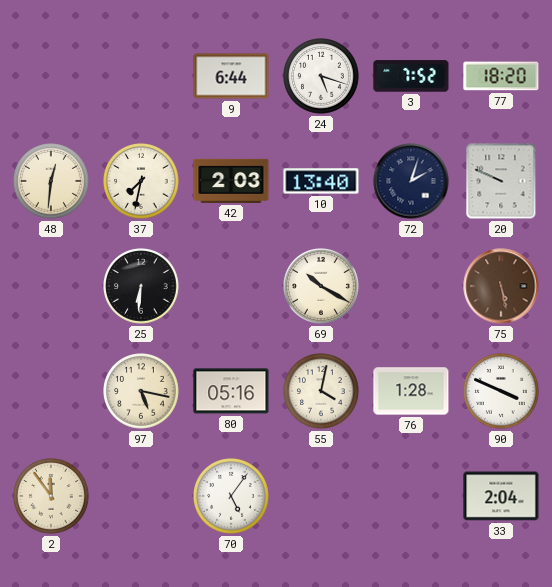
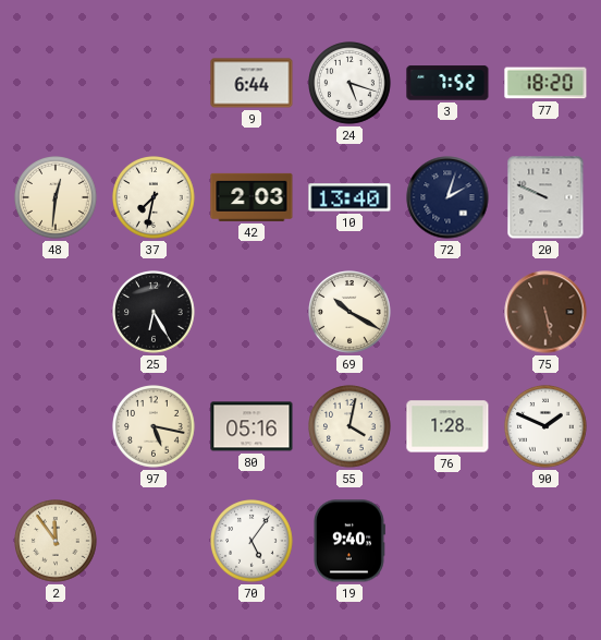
25: 6:31 -> 6:25 (154, 312)
90: 3:49 -> 1:49 (545, 426)
19: none -> 9:40 (348, 541)
33: 2:04 -> none (501, 496)
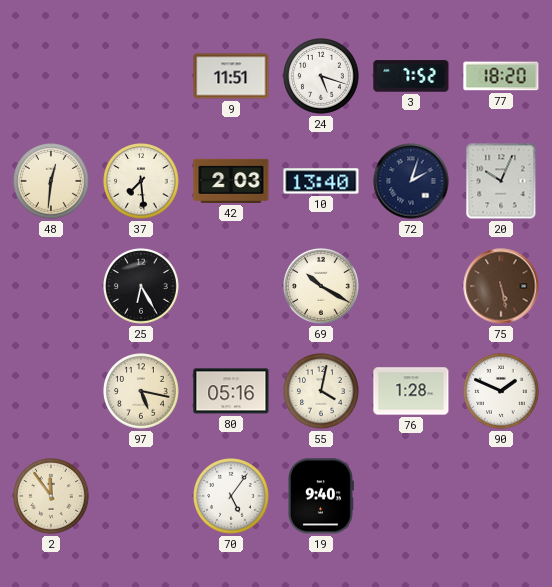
9: 6:44 -> 11:51 (231, 76)
37: 7:32 -> 7:29 (141, 181)
20: 9:49 -> 10:04 (501, 181)
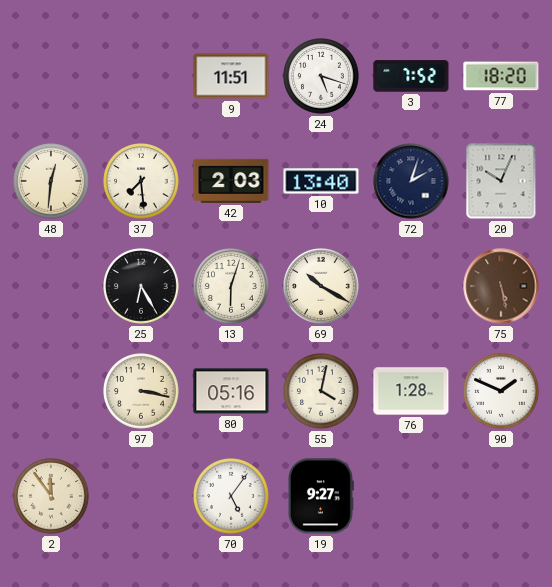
13: none -> 6:03 (231, 286)
97: 5:17 -> 3:17 (141, 391)
19: 9:40 -> 9:27 (320, 496)
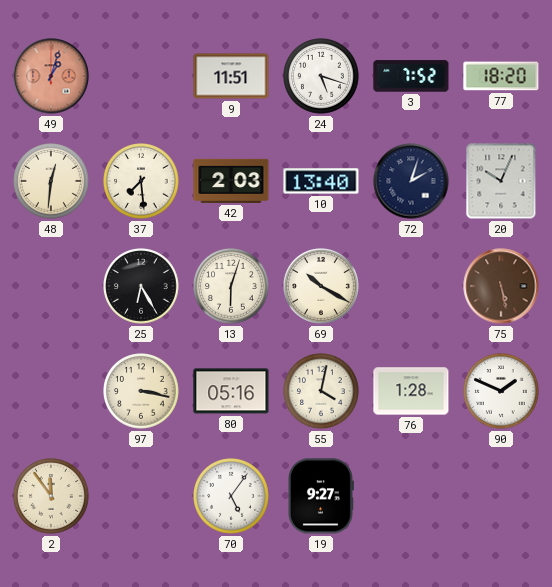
49: none -> 1:03 (51, 76)
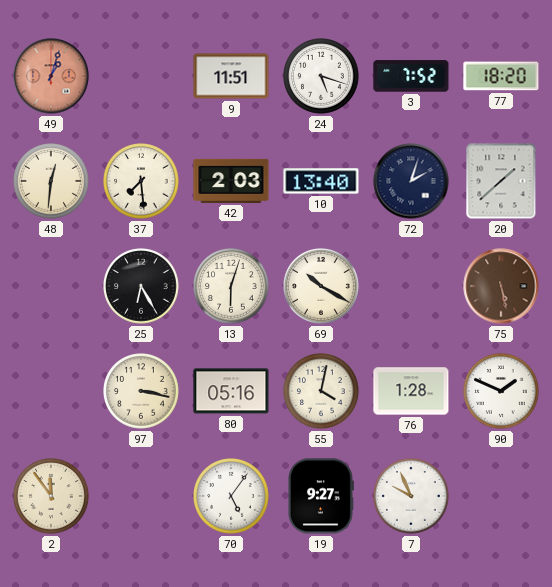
20: 10:04 -> 1:38 (501, 181)
7: none -> 9:56 (411, 496)
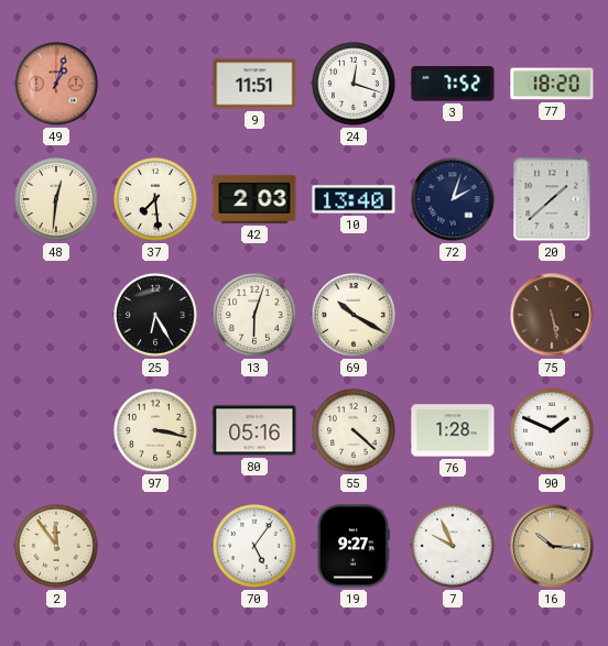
24: 5:18 -> 12:18 (354, 84)
55: 4:02 -> 4:22 (354, 430)
16: none -> 10:16 (552, 546)
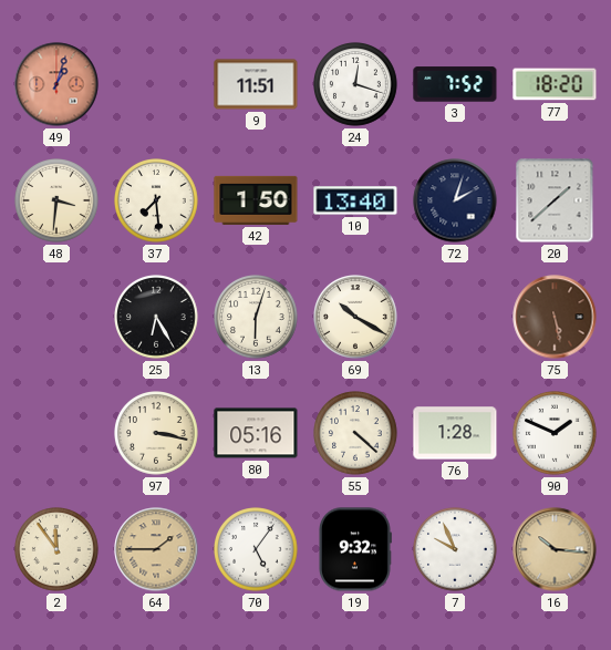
48: 12:31 -> 3:31 (56, 200)
42: 2:03 -> 1:50 (256, 200)
64: none -> 1:45 (156, 549)
19: 9:27 -> 9:32 (354, 549)
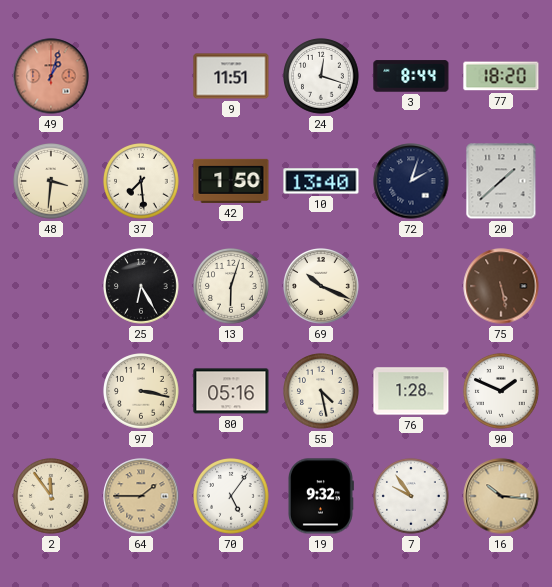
3: 7:52 -> 8:44 (411, 76)
69: 10:20 -> 10:19 (321, 286)
55: 4:22 -> 4:28 (321, 391)
7: 9:56 -> 9:54 (411, 496)
